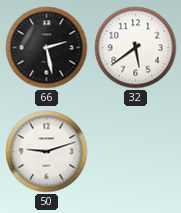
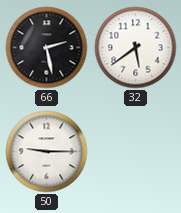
50: 9:12 -> 9:15 (47, 152)
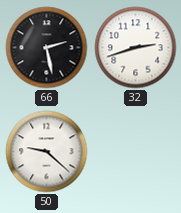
32: 5:39 -> 2:42 (136, 48)
50: 9:15 -> 9:22 (47, 152)
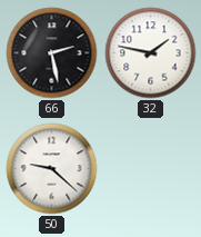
32: 2:42 -> 1:47 (151, 53)
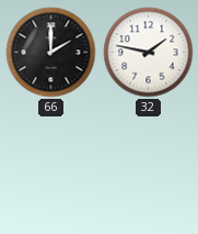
66: 2:28 -> 2:00 (51, 53)
50: 9:22 -> none (52, 169)
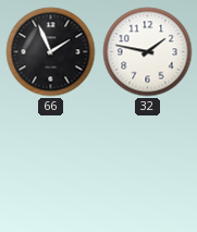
66: 2:00 -> 1:56 (51, 52)
